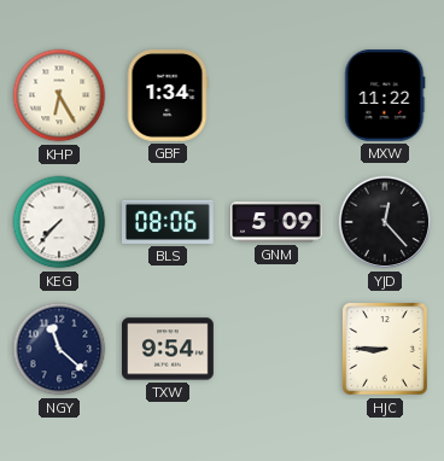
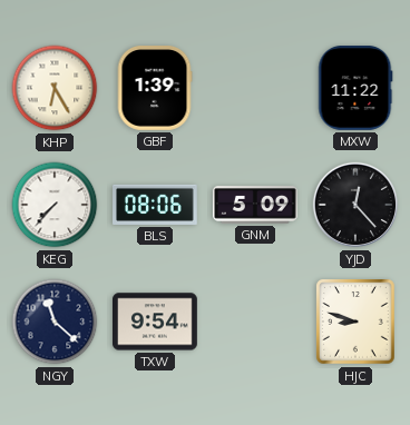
GBF: 1:34 -> 1:39 (155, 89)
HJC: 8:45 -> 8:48 (357, 323)
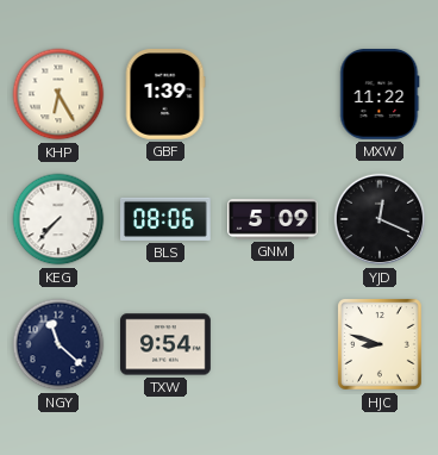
YJD: 12:23 -> 12:19 (380, 219)
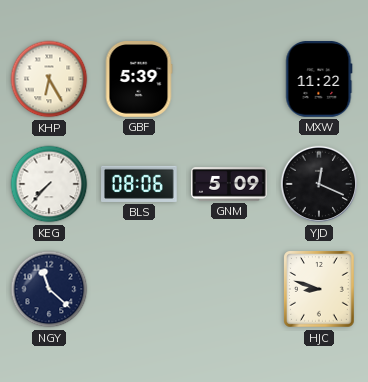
GBF: 1:39 -> 5:39 (139, 80)
TXW: 9:54 -> none (167, 344)
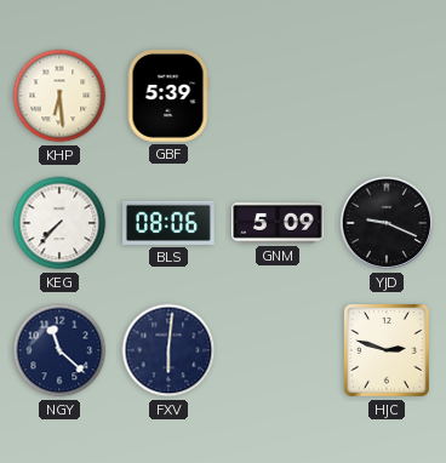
KHP: 6:25 -> 6:29 (59, 96)
MXW: 11:22 -> none (319, 80)
YJD: 12:19 -> 9:19 (387, 223)
FXV: none -> 6:01 (168, 350)
HJC: 8:48 -> 2:48 (388, 351)
